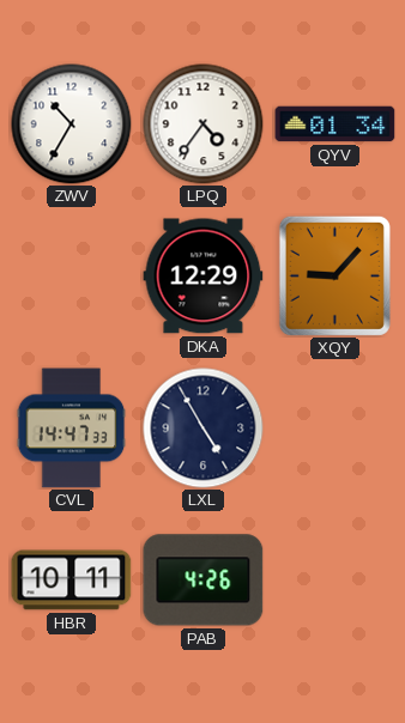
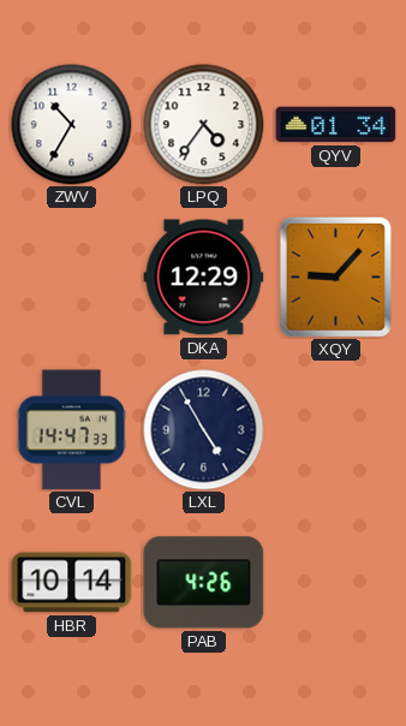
HBR: 10:11 -> 10:14 (72, 583)
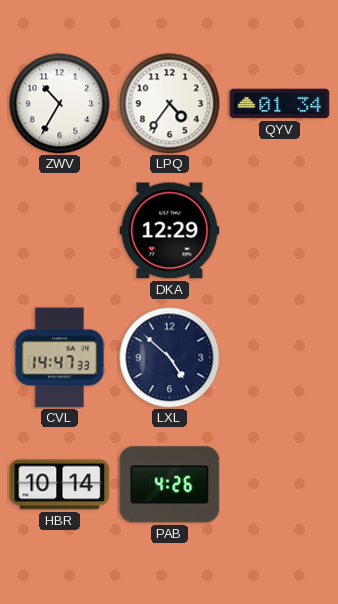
XQY: 9:07 -> none (335, 276)
LXL: 4:55 -> 4:52 (170, 358)
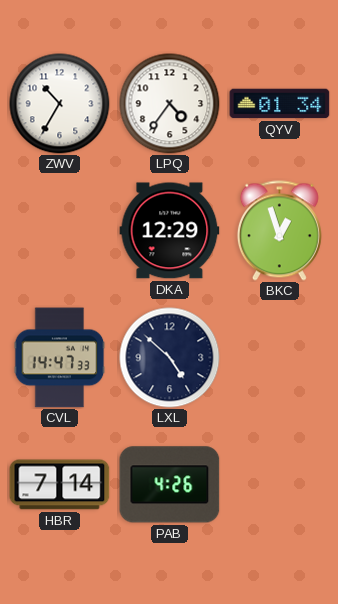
BKC: none -> 12:57 (279, 231)
HBR: 10:14 -> 7:14 (60, 485)
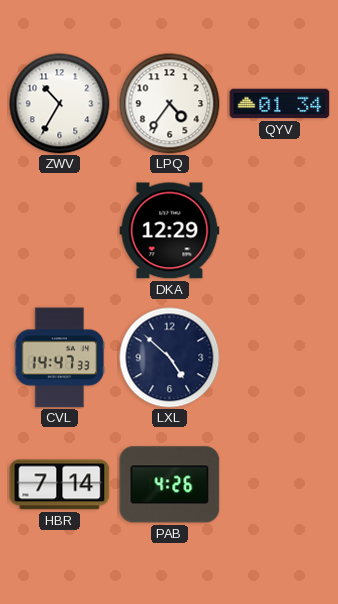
BKC: 12:57 -> none (279, 231)
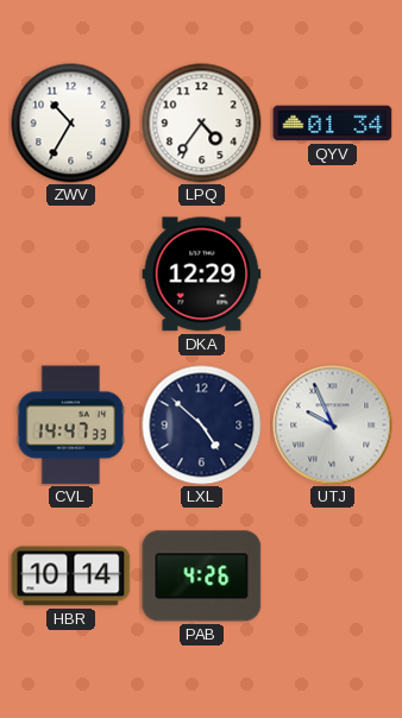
UTJ: none -> 9:56 (333, 426)
HBR: 7:14 -> 10:14 (71, 577)
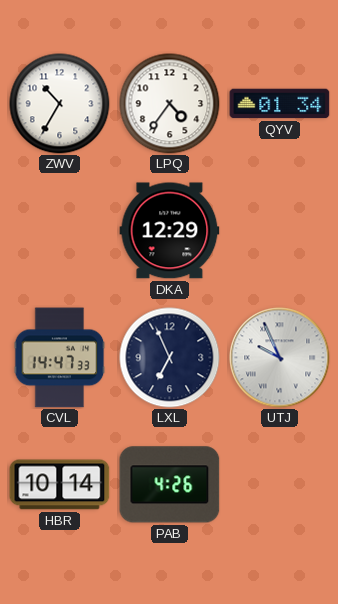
LXL: 4:52 -> 6:56 (170, 358)
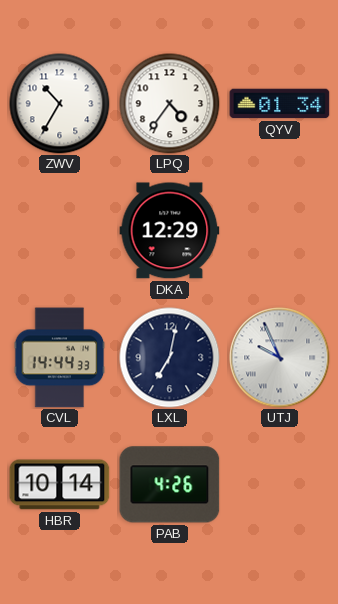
CVL: 14:47 -> 14:44 (60, 358)
LXL: 6:56 -> 7:02 (170, 358)
